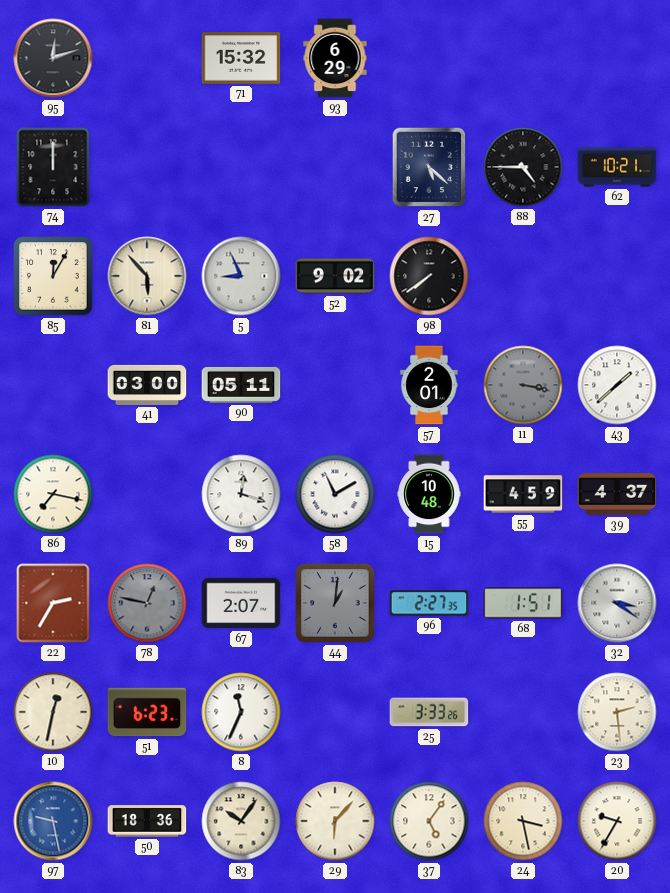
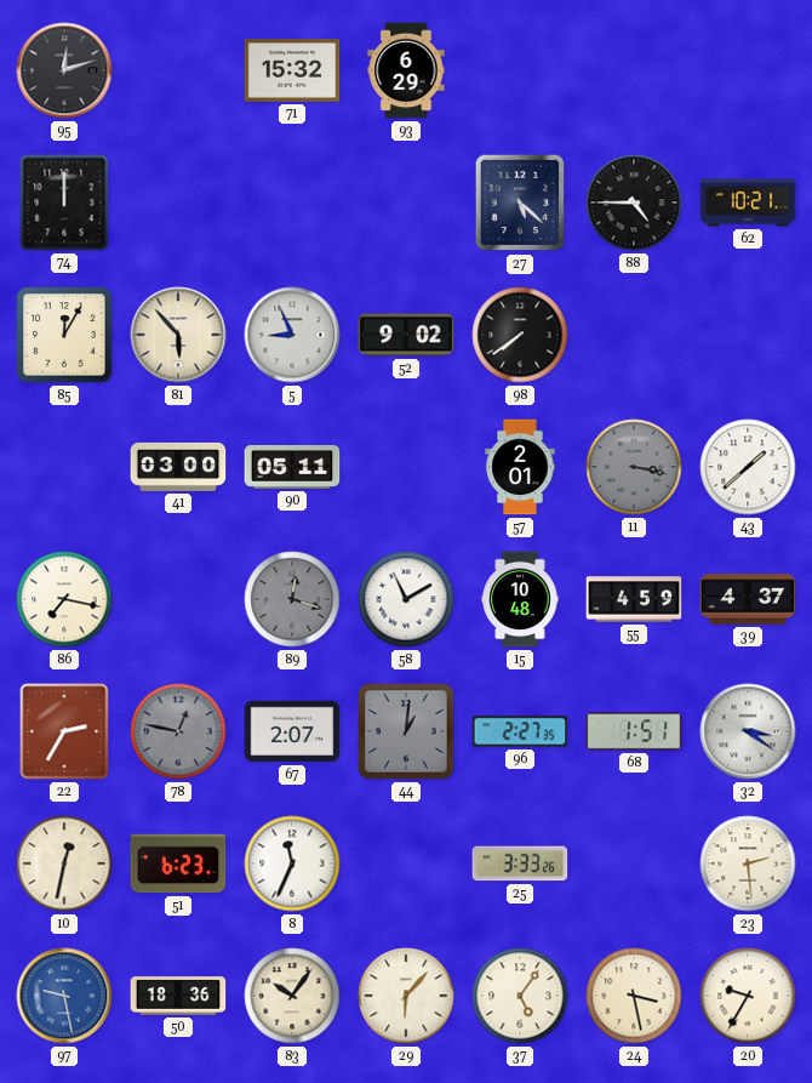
89 dial: white -> grey (292, 599)
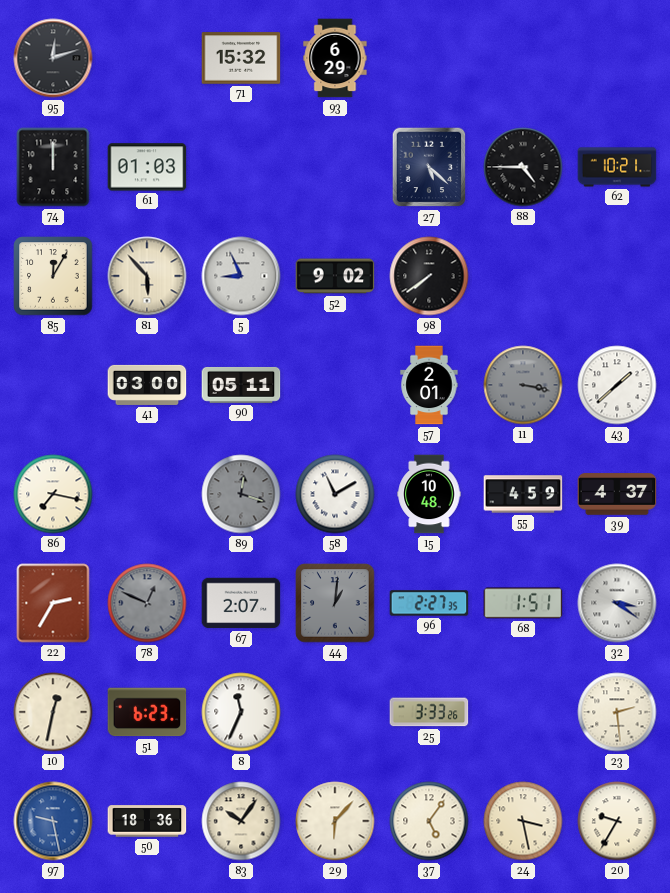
61: none -> 01:03 (147, 167)
78: 12:47 -> 12:49 (147, 603)
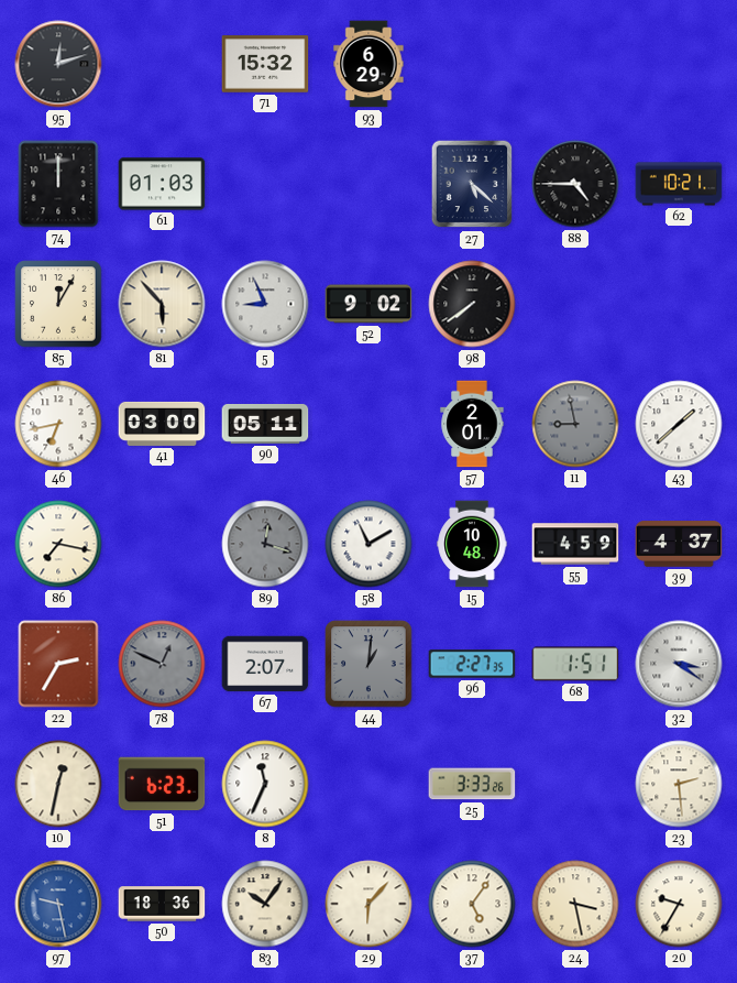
46: none -> 6:43 (58, 424)
11: 3:17 -> 8:58 (575, 424)
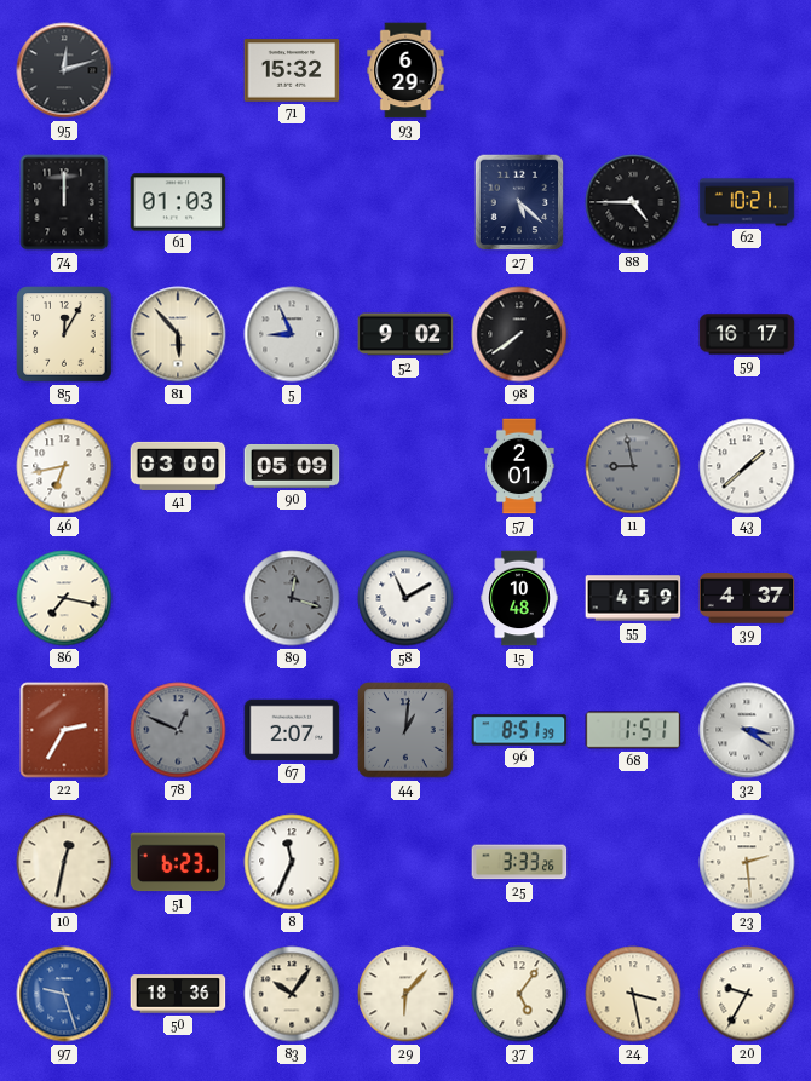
59: none -> 16:17 (747, 334)
90: 05:11 -> 05:09 (292, 466)
96: 2:27 -> 8:51 (519, 730)
97: 9:28 -> 9:27 (64, 994)
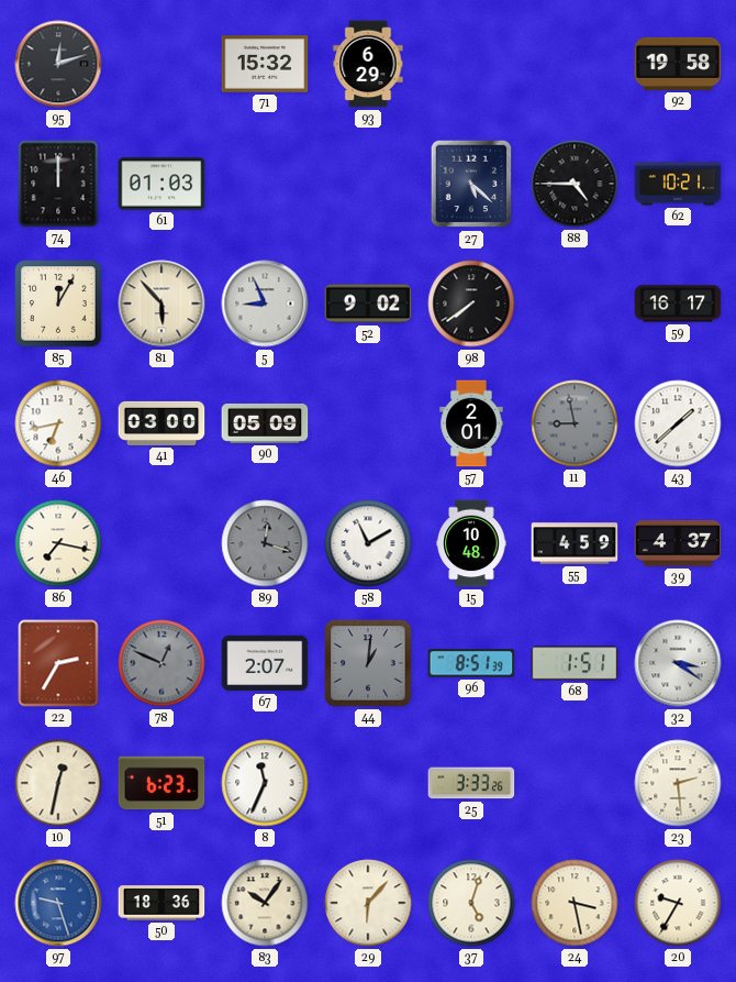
92: none -> 19:58 (678, 64)
37: 5:06 -> 5:03 (471, 903)
